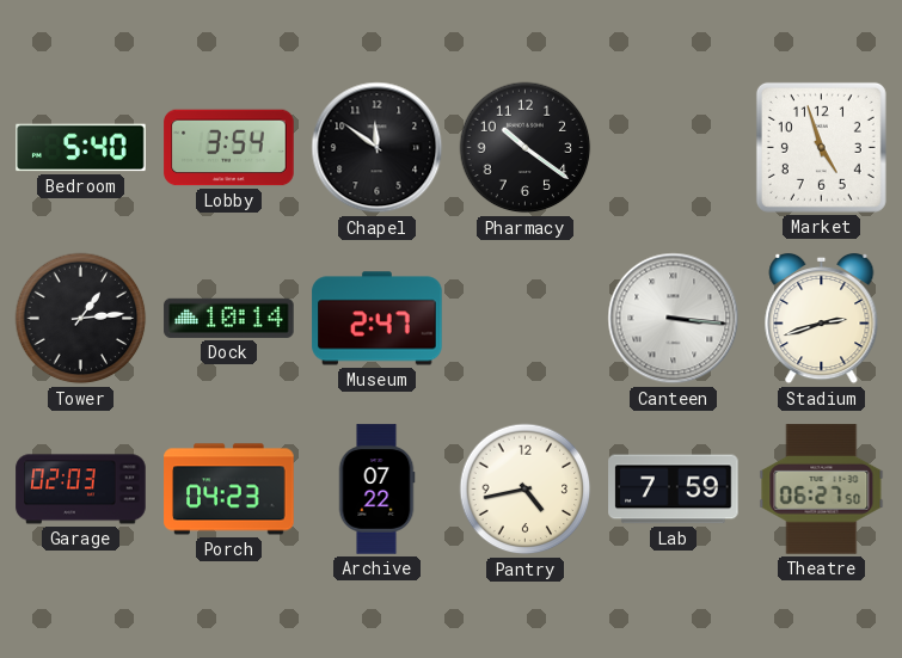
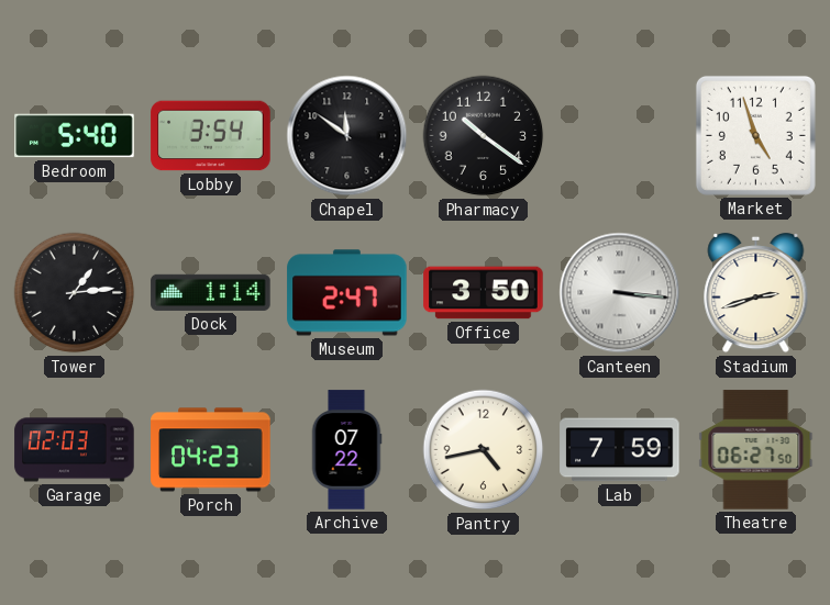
Dock: 10:14 -> 1:14 (211, 292)
Office: none -> 3:50 (484, 293)
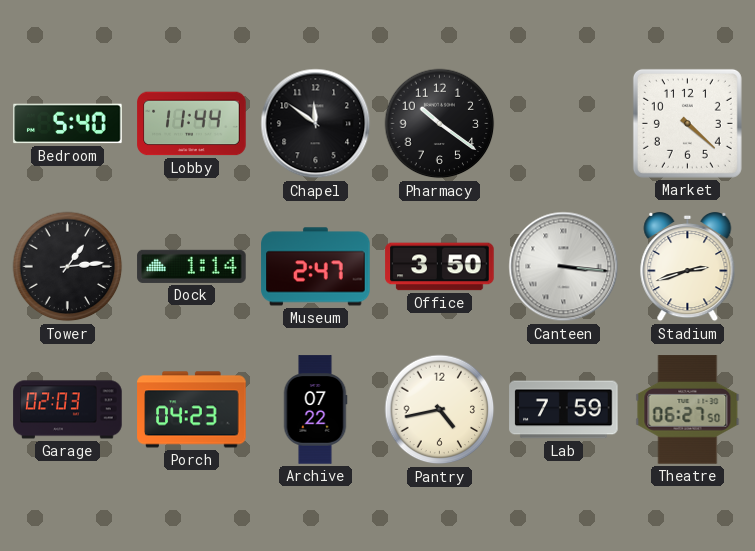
Lobby: 3:54 -> 11:44 (192, 124)
Market: 4:57 -> 4:22 (687, 123)
